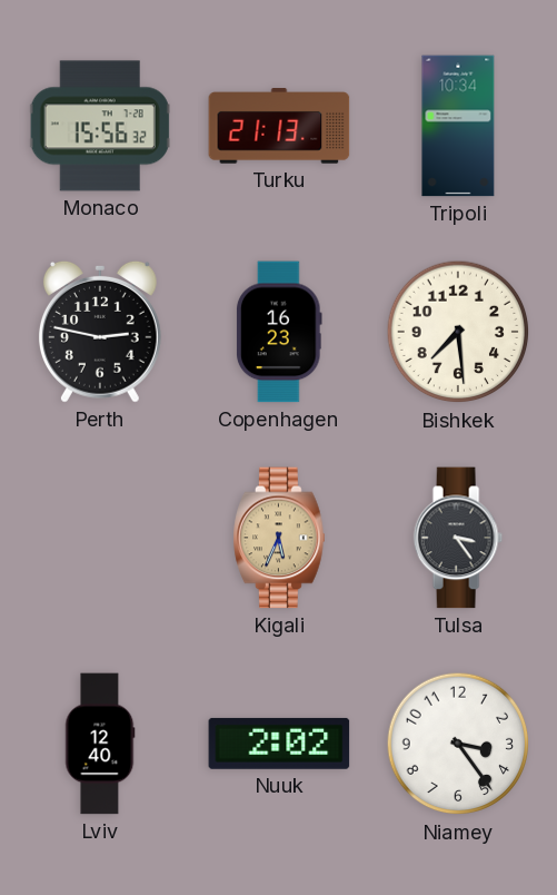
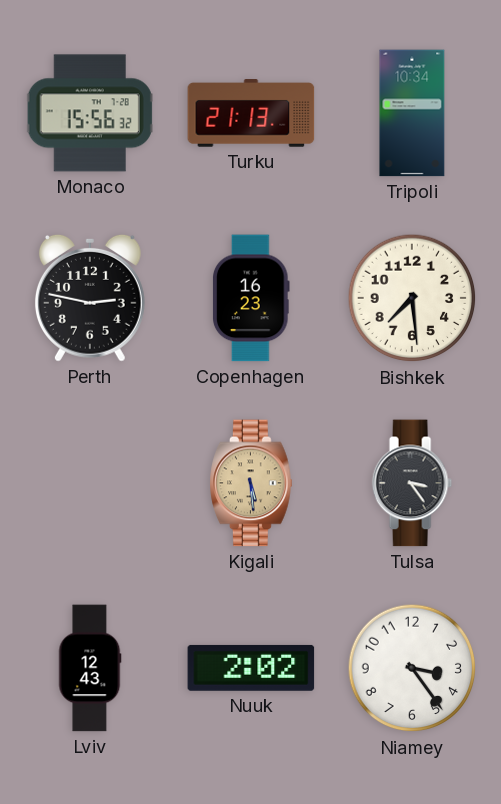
Kigali: 5:34 -> 5:29 (251, 483)
Lviv: 12:40 -> 12:43 (90, 668)
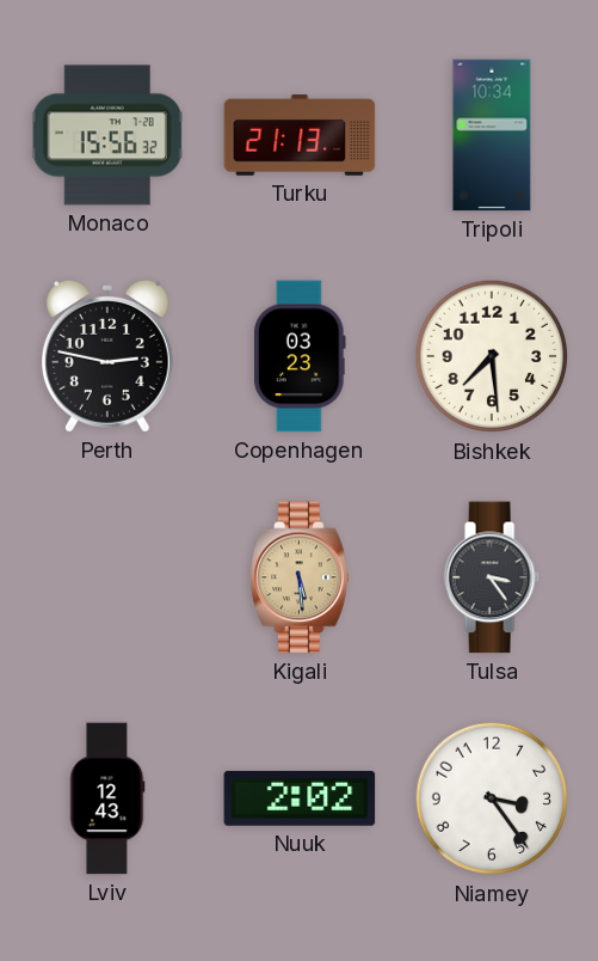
Copenhagen: 16:23 -> 03:23 (301, 356)
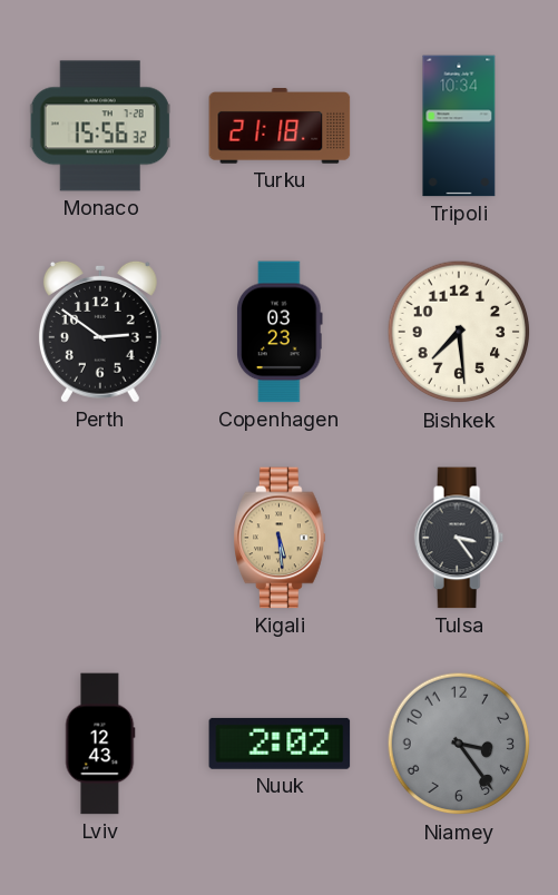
Turku: 21:13 -> 21:18 (280, 126)
Perth: 2:47 -> 2:51 (100, 332)
Niamey dial: white -> grey (459, 744)
